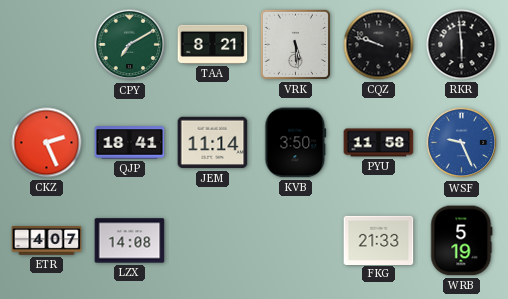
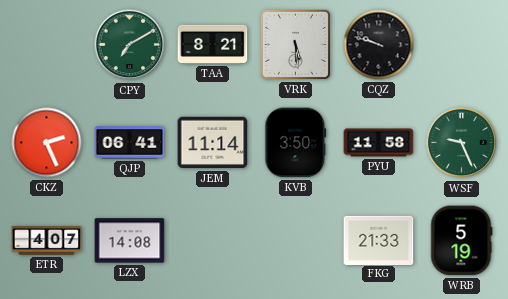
RKR: 5:59 -> none (462, 45)
QJP: 18:41 -> 06:41 (130, 143)
WSF dial: blue -> green (462, 143)
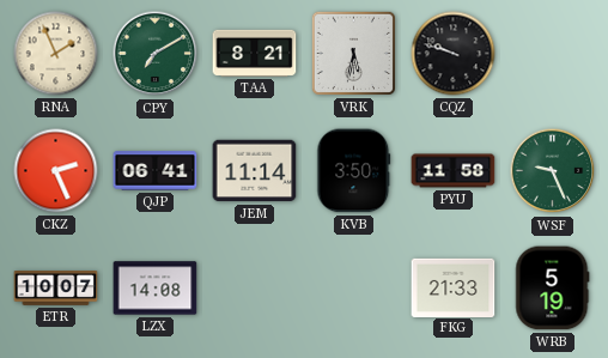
RNA: none -> 1:56 (56, 54)
VRK: 5:29 -> 5:32 (353, 53)
ETR: 4:07 -> 10:07 (56, 289)
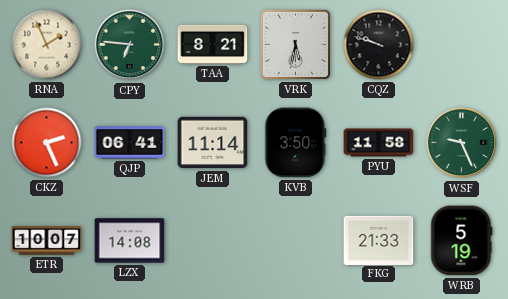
CPY: 7:10 -> 6:46 (130, 45)
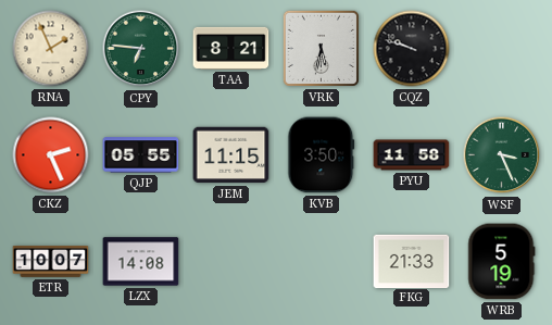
QJP: 06:41 -> 05:55 (141, 155)
JEM: 11:14 -> 11:15 (231, 155)
WSF: 9:26 -> 3:26 (502, 155)
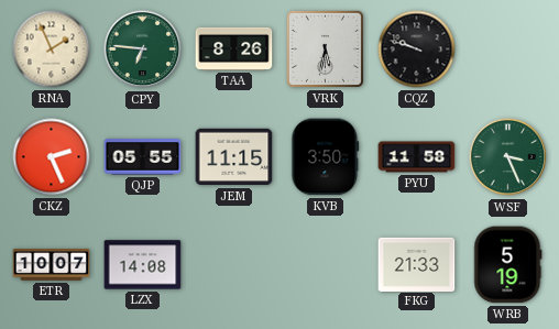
TAA: 8:21 -> 8:26 (234, 48)
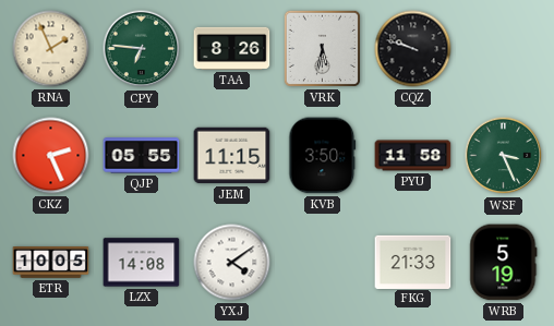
ETR: 10:07 -> 10:05 (51, 263)
YXJ: none -> 4:09 (232, 263)
